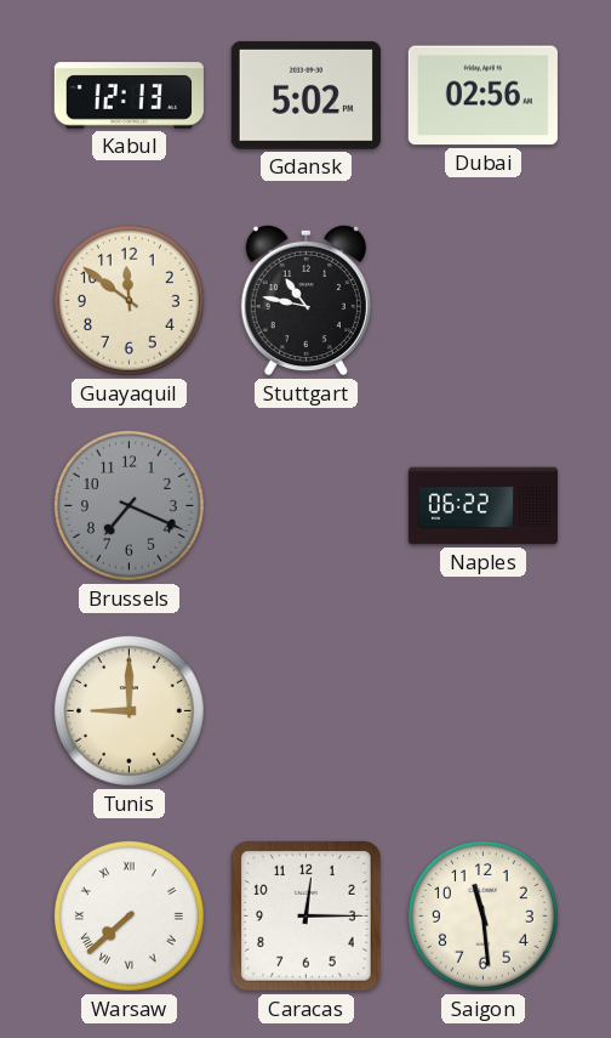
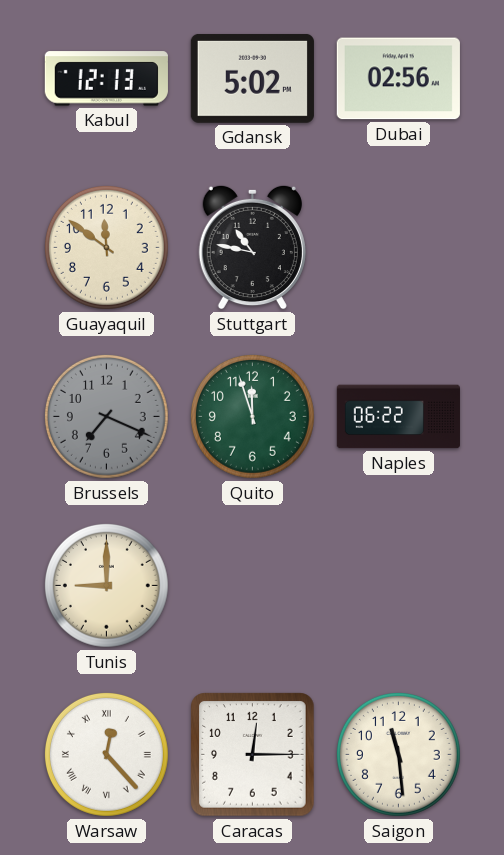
Quito: none -> 11:57 (252, 416)
Warsaw: 7:38 -> 12:23 (106, 754)
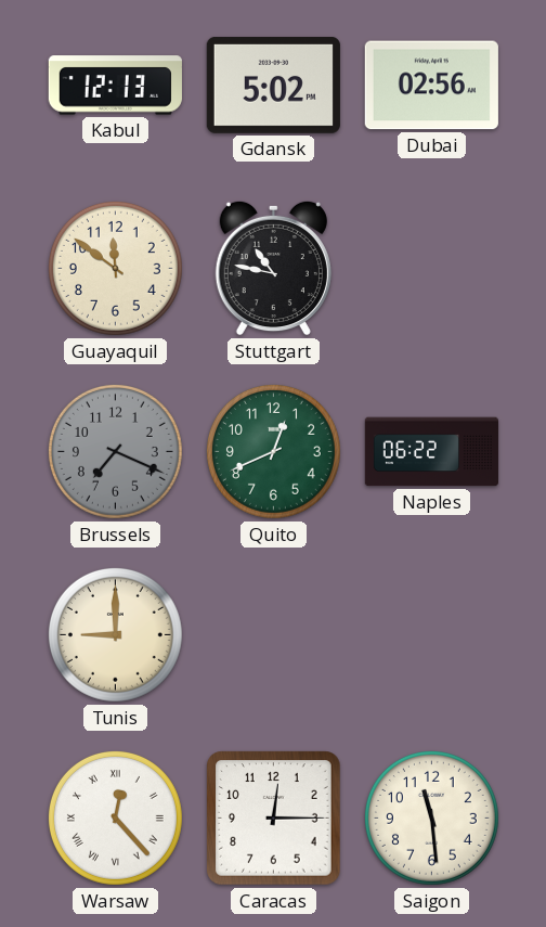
Quito: 11:57 -> 12:41 (273, 451)
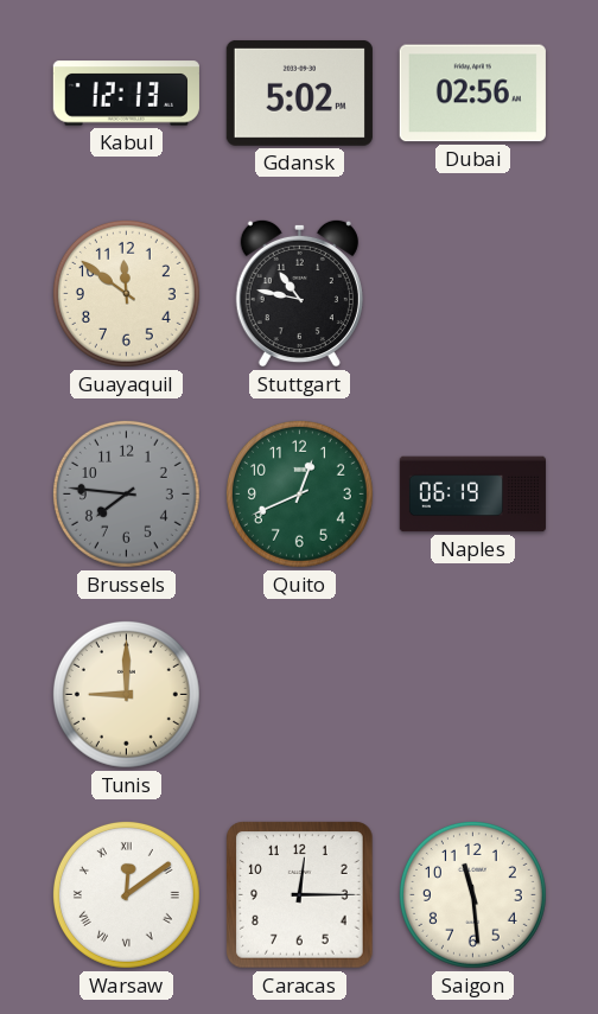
Brussels: 7:19 -> 7:46 (126, 493)
Naples: 06:22 -> 06:19 (472, 495)
Warsaw: 12:23 -> 12:09 (126, 894)
